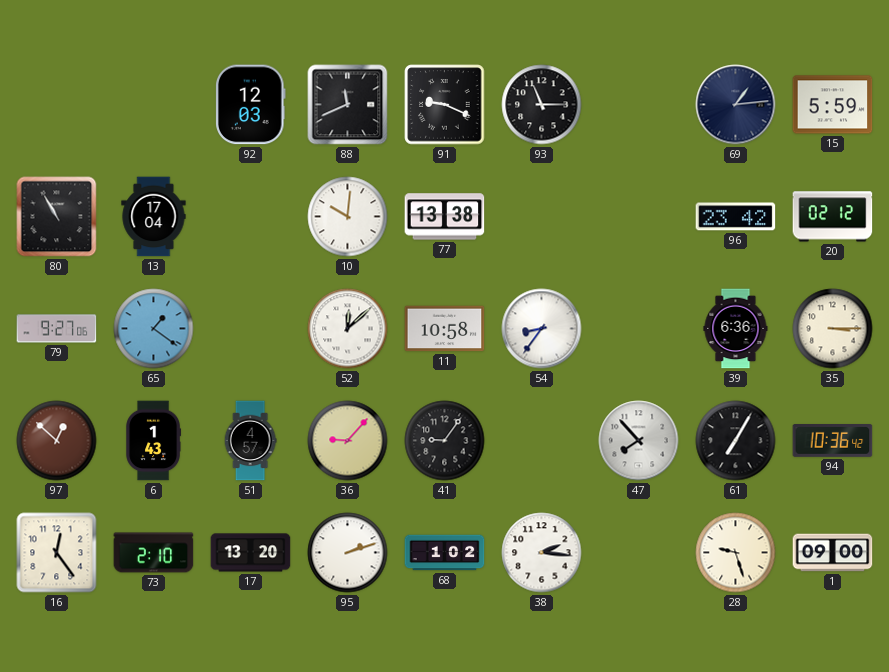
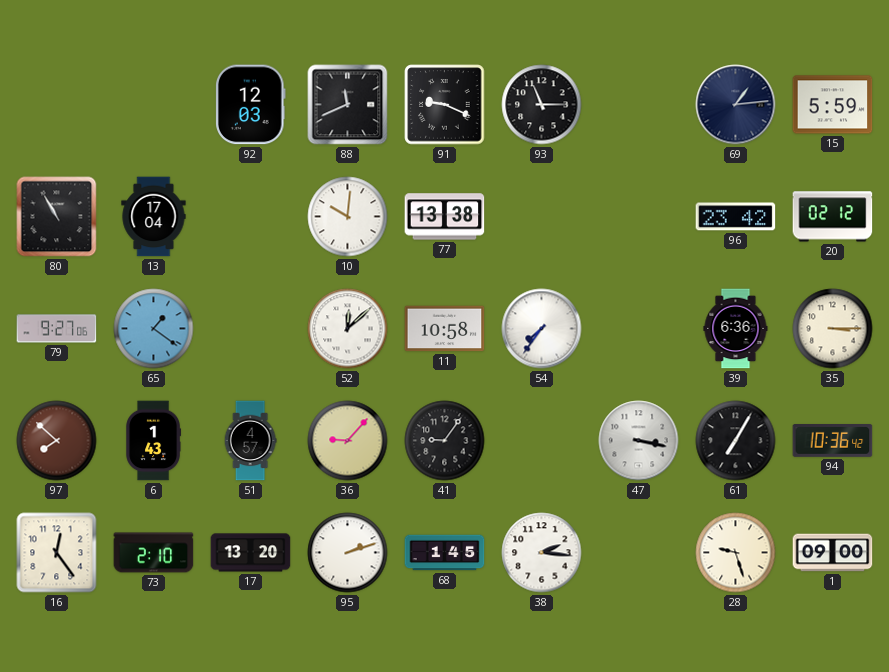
54: 8:36 -> 7:36 (542, 329)
97: 12:52 -> 7:52 (57, 441)
47: 7:53 -> 3:17 (639, 441)
68: 1:02 -> 1:45 (445, 553)
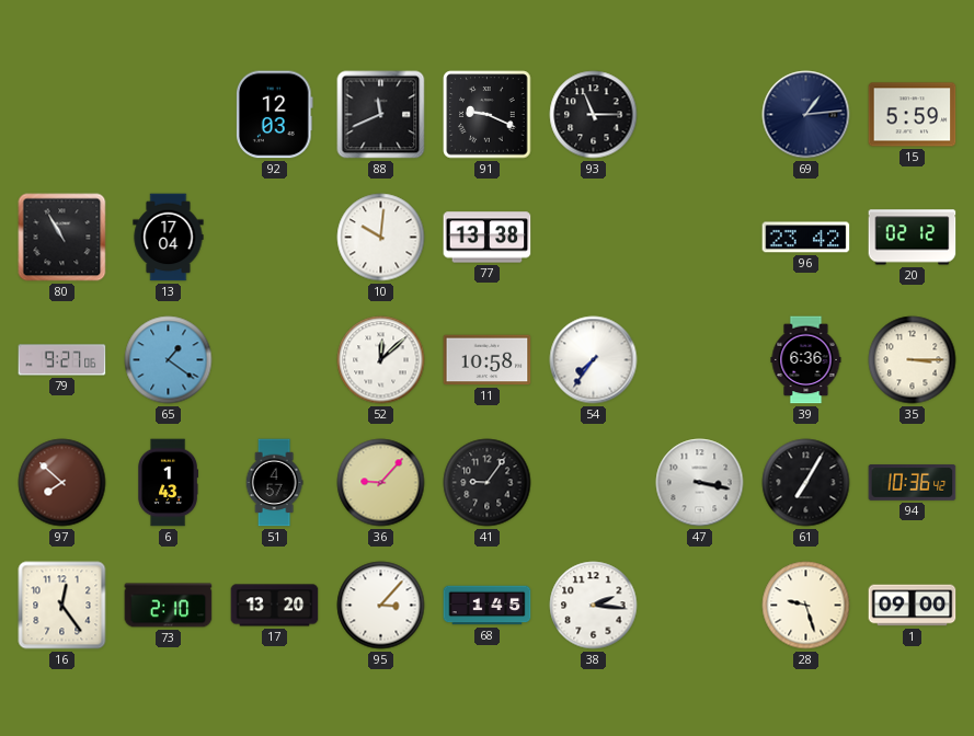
95: 2:12 -> 3:07 (381, 606)
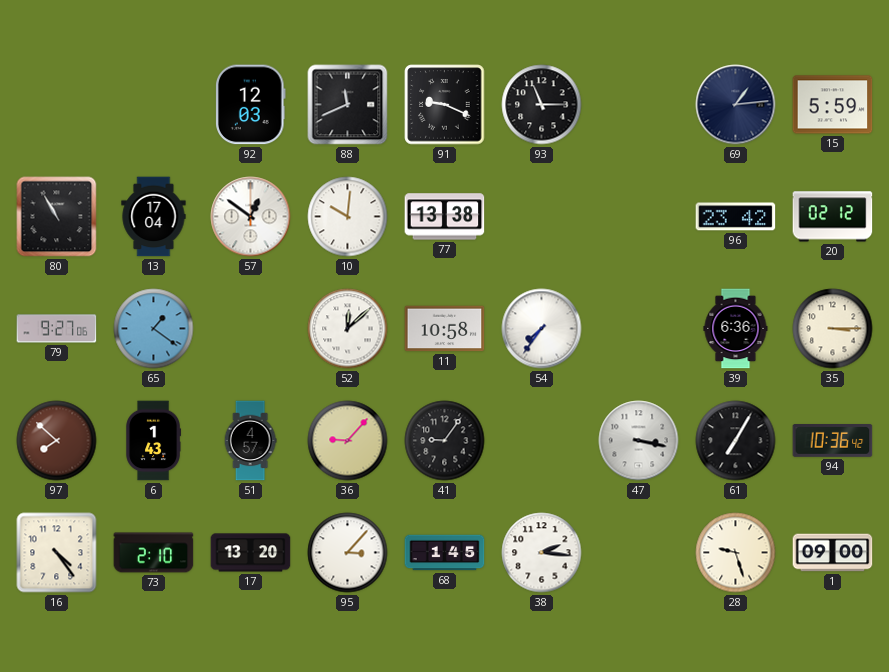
57: none -> 12:51 (251, 217)
16: 12:24 -> 4:24 (57, 553)
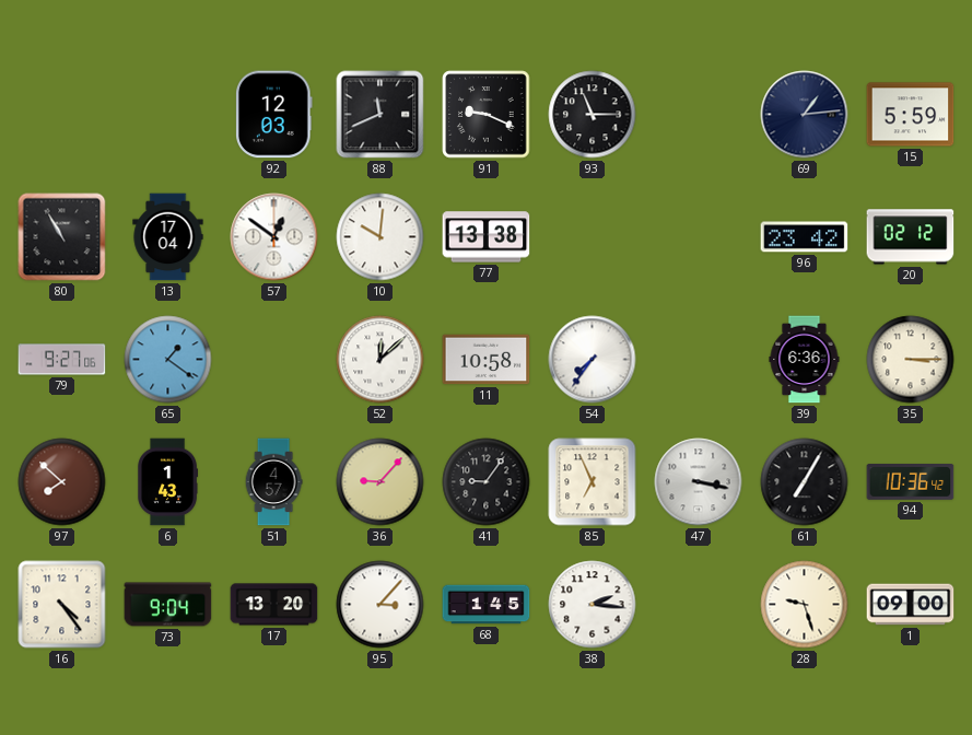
85: none -> 6:56 (593, 482)
73: 2:10 -> 9:04 (168, 605)
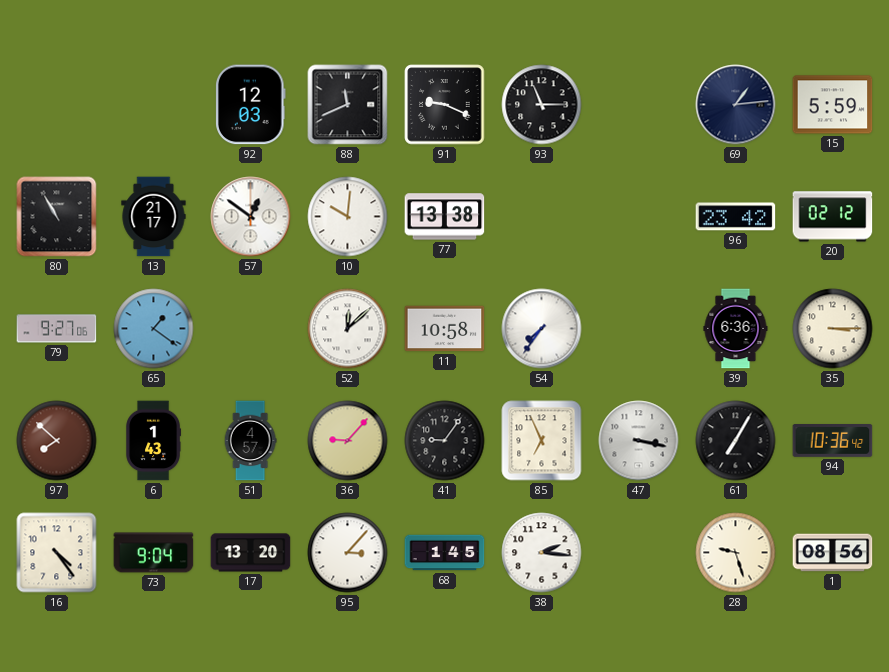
13: 17:04 -> 21:17 (154, 217)
1: 09:00 -> 08:56 (833, 553)
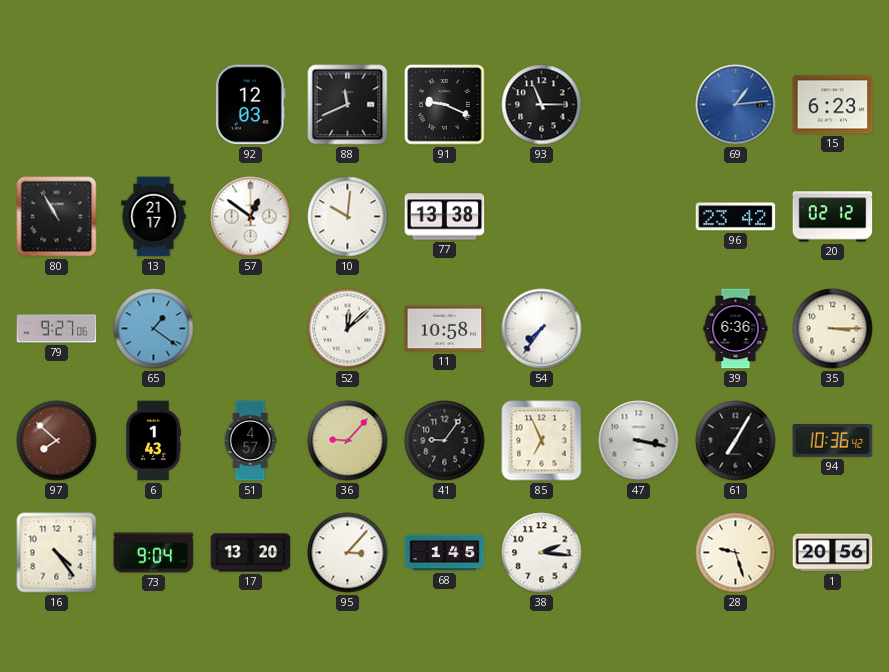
69 dial: navy -> blue (736, 105)
15: 5:59 -> 6:23 (833, 105)
1: 08:56 -> 20:56 (833, 553)
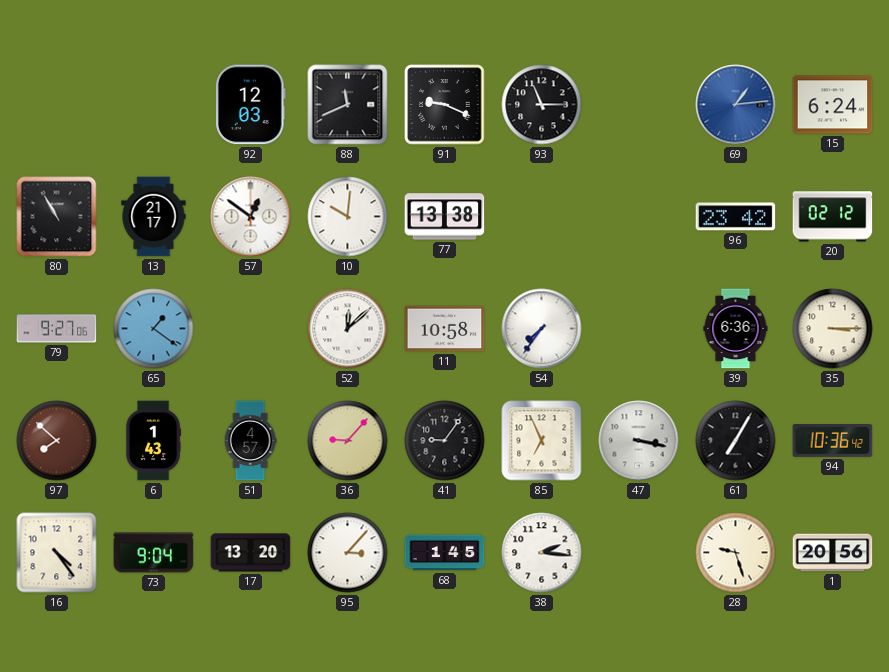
15: 6:23 -> 6:24 (833, 105)
